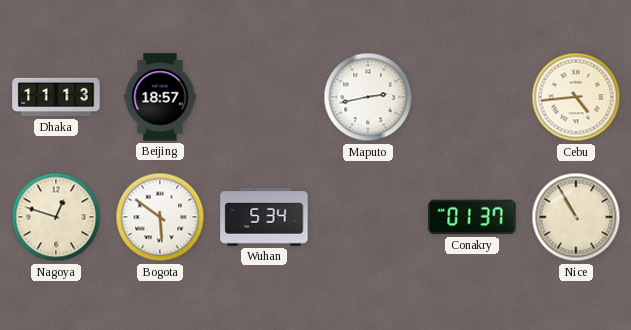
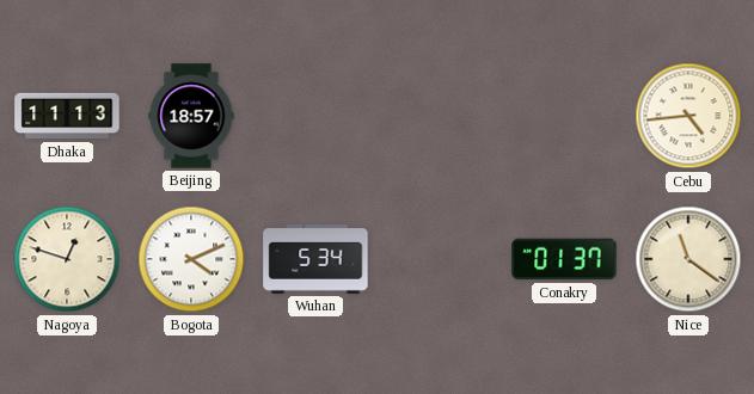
Maputo: 2:43 -> none (368, 97)
Bogota: 5:51 -> 4:11 (191, 259)
Nice: 10:55 -> 11:21 (688, 259)
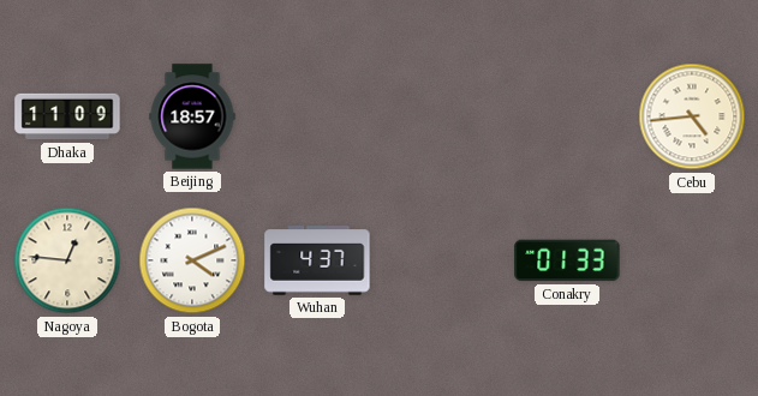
Dhaka: 11:13 -> 11:09 (67, 116)
Nagoya: 12:48 -> 12:46 (67, 260)
Wuhan: 5:34 -> 4:37 (317, 260)
Conakry: 01:37 -> 01:33 (567, 260)
Nice: 11:21 -> none (688, 259)
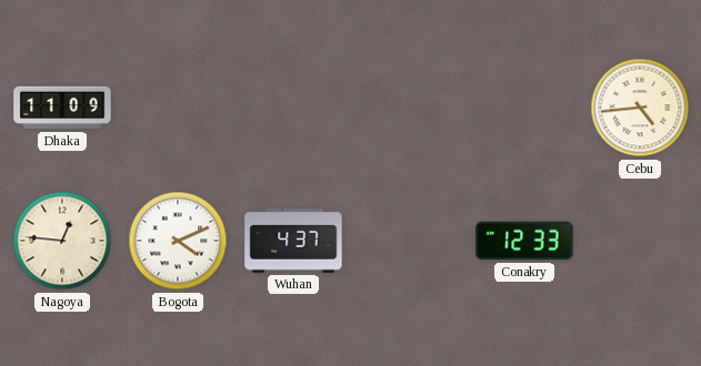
Beijing: 18:57 -> none (192, 116)
Conakry: 01:33 -> 12:33 (524, 241)
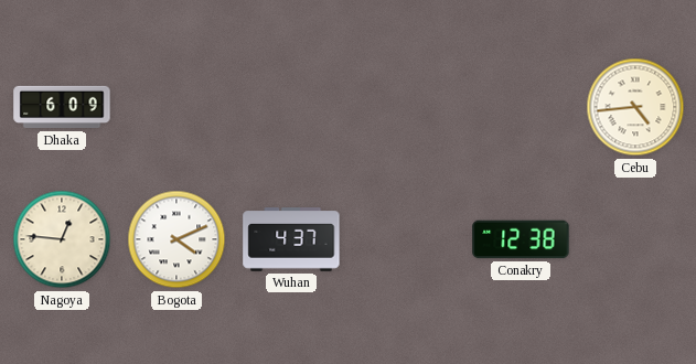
Dhaka: 11:09 -> 6:09 (62, 107)
Conakry: 12:33 -> 12:38 (521, 239)
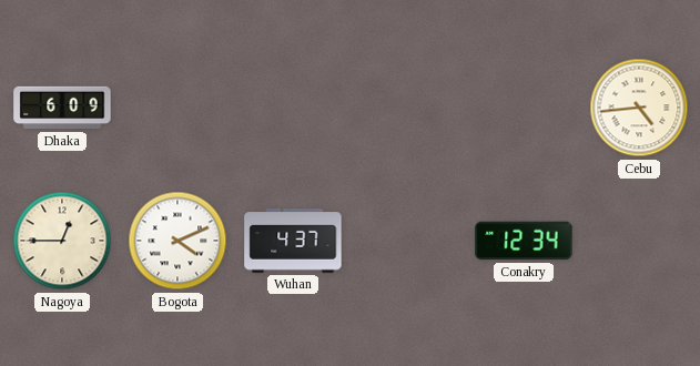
Nagoya: 12:46 -> 12:45 (62, 241)
Conakry: 12:38 -> 12:34 (524, 241)
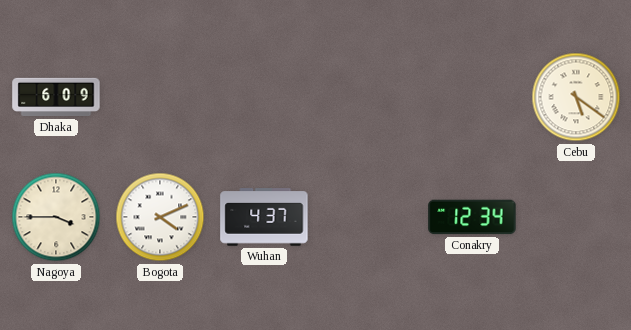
Cebu: 4:44 -> 5:21 (576, 97)
Nagoya: 12:45 -> 3:45 (56, 217)
